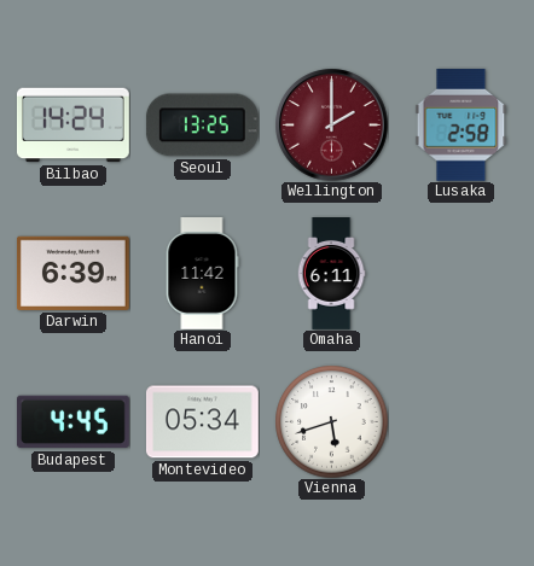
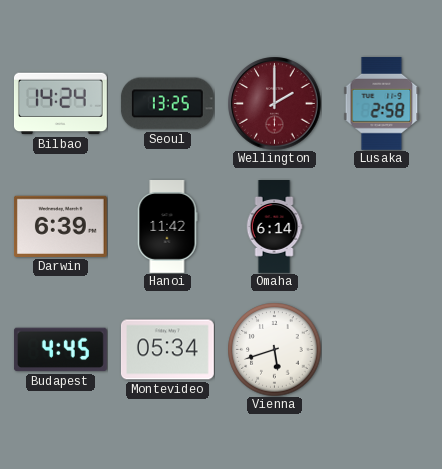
Omaha: 6:11 -> 6:14 (274, 227)
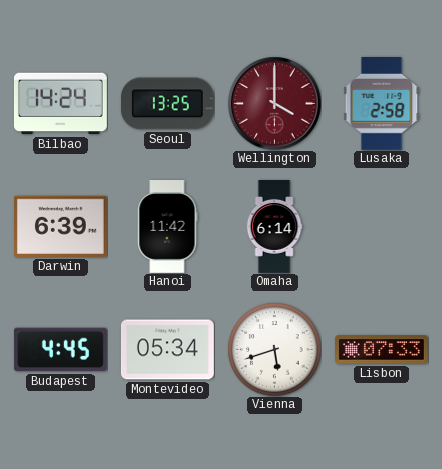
Wellington: 2:00 -> 4:00 (274, 103)
Lisbon: none -> 07:33 (382, 350)
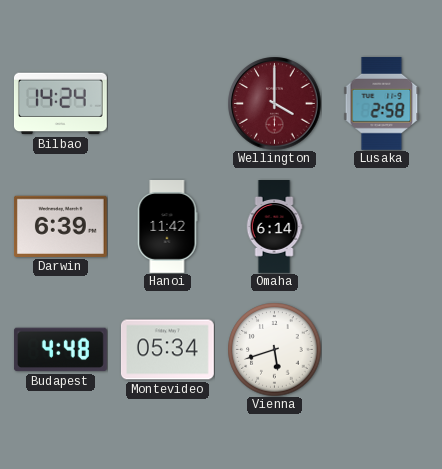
Seoul: 13:25 -> none (167, 104)
Budapest: 4:45 -> 4:48 (60, 350)
Lisbon: 07:33 -> none (382, 350)
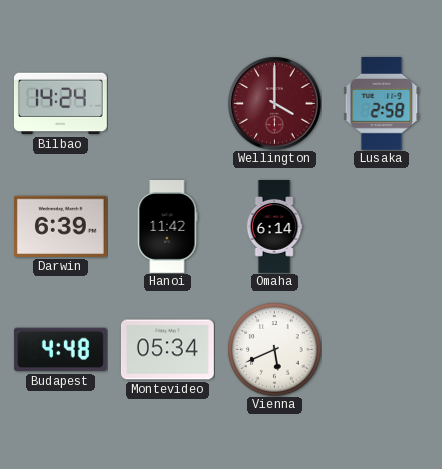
Vienna: 5:42 -> 5:41 (274, 349)
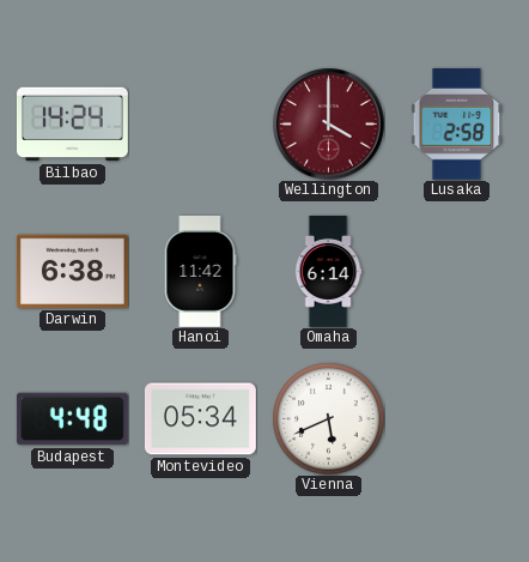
Darwin: 6:39 -> 6:38 (72, 271)
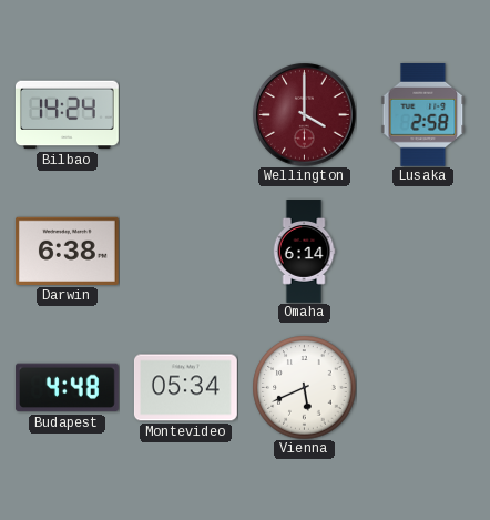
Hanoi: 11:42 -> none (200, 272)
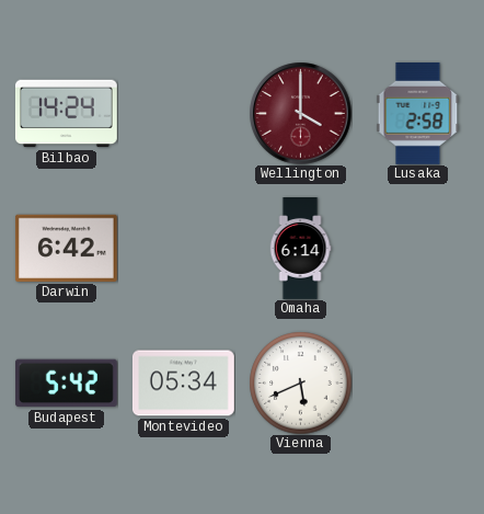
Darwin: 6:38 -> 6:42 (66, 248)
Budapest: 4:48 -> 5:42 (66, 384)
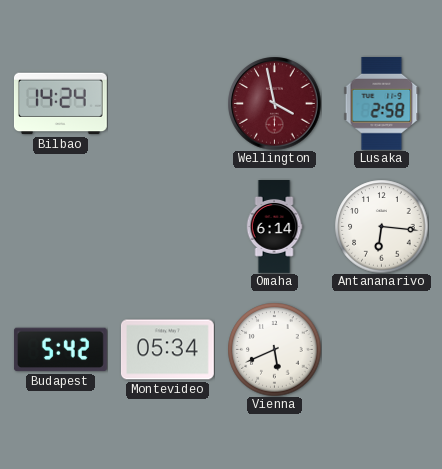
Wellington: 4:00 -> 3:58 (274, 103)
Darwin: 6:42 -> none (66, 248)
Antananarivo: none -> 6:16 (381, 226)
